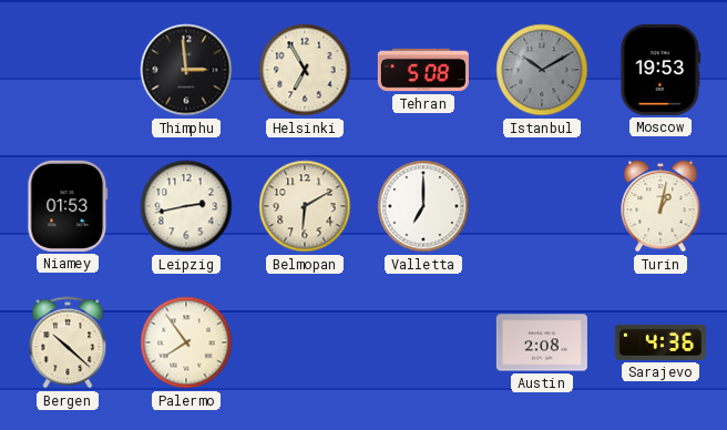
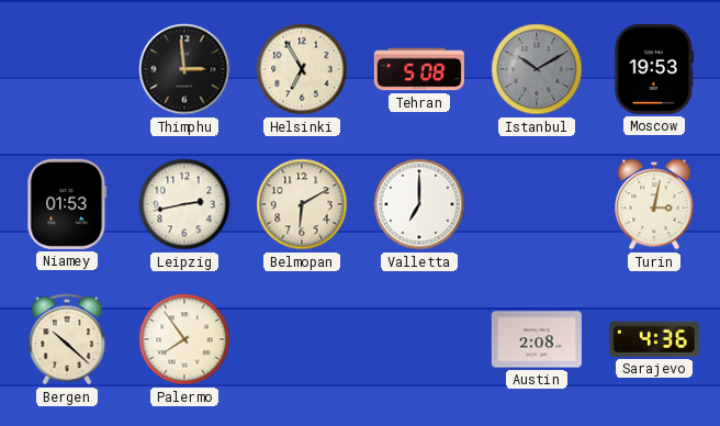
Turin: 1:02 -> 3:02 (654, 204)
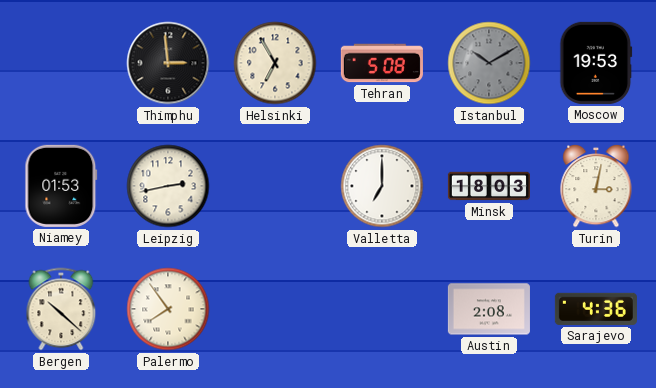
Belmopan: 6:10 -> none (302, 204)
Minsk: none -> 18:03 (489, 186)
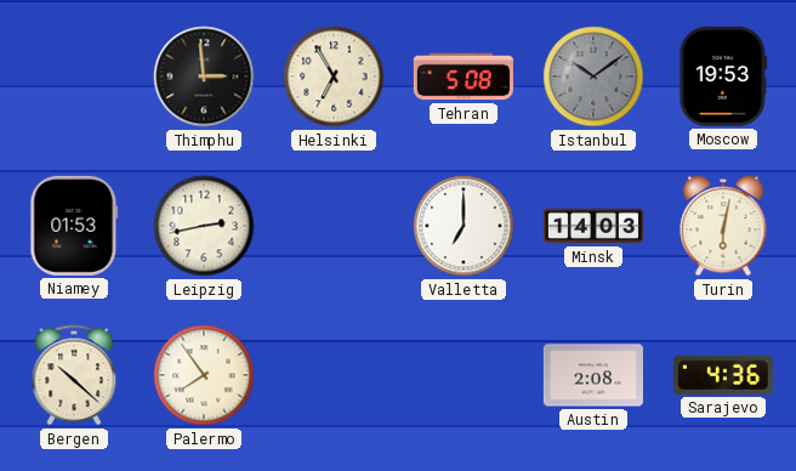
Istanbul: 10:10 -> 10:09 (593, 76)
Minsk: 18:03 -> 14:03 (593, 226)
Turin: 3:02 -> 6:02 (723, 226)
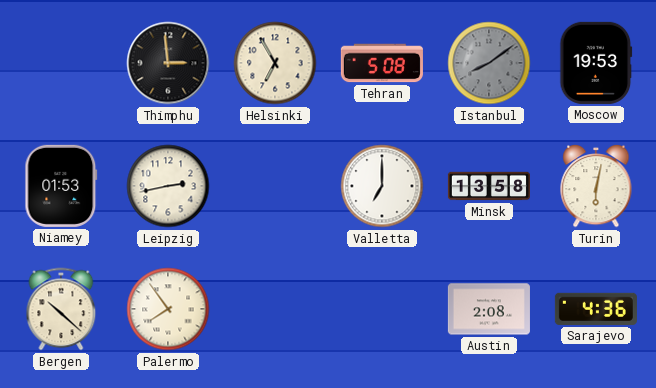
Istanbul: 10:09 -> 8:09 (489, 63)
Minsk: 14:03 -> 13:58 (489, 186)
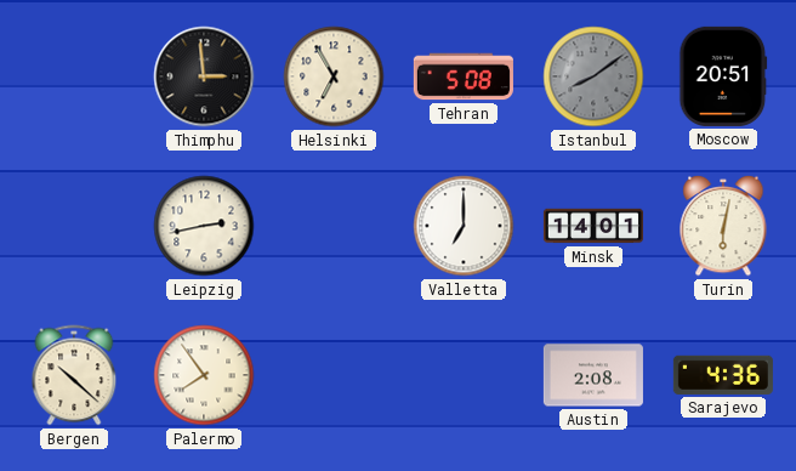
Moscow: 19:53 -> 20:51 (723, 76)
Niamey: 01:53 -> none (61, 186)
Minsk: 13:58 -> 14:01 (593, 226)
